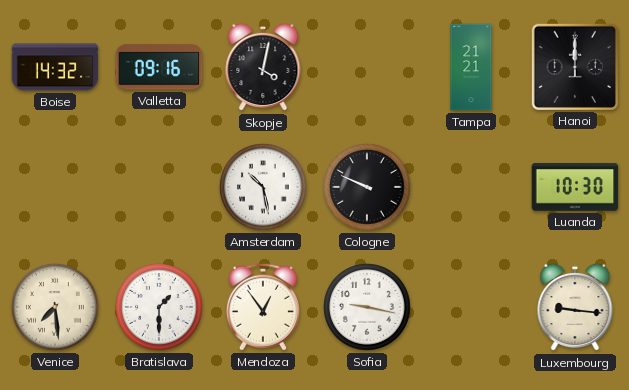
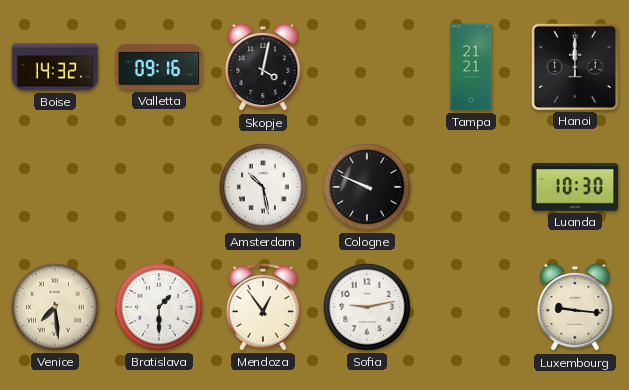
Sofia: 9:17 -> 9:13 (367, 307)
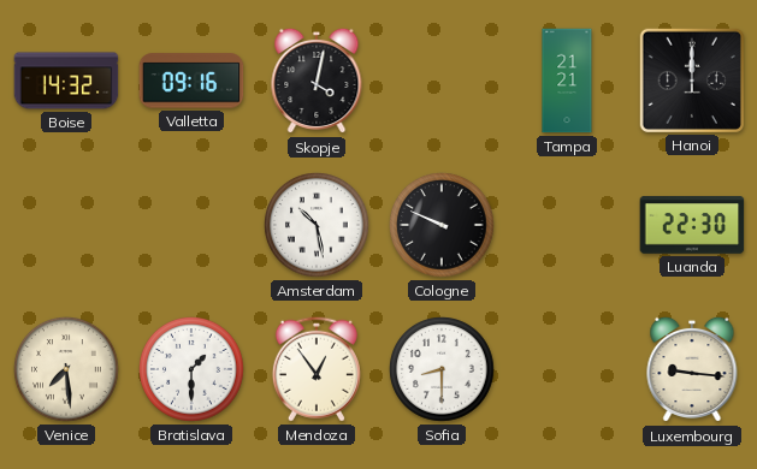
Luanda: 10:30 -> 22:30 (692, 225)
Sofia: 9:13 -> 8:30 (442, 369)
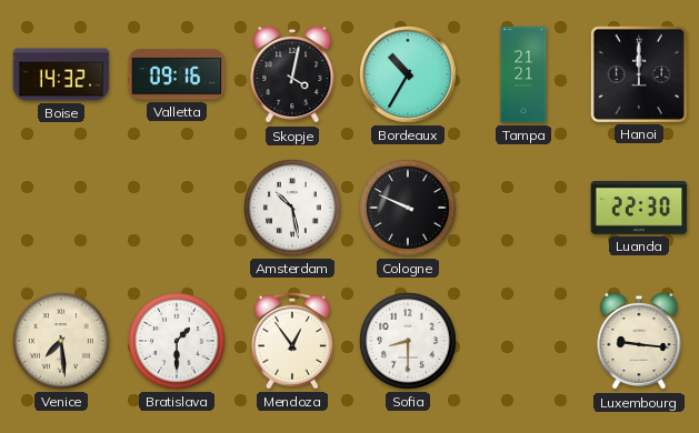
Bordeaux: none -> 10:35 (408, 74)
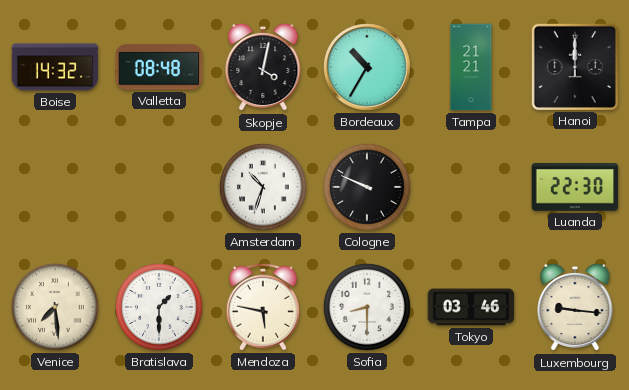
Valletta: 09:16 -> 08:48 (159, 67)
Amsterdam: 10:28 -> 10:33 (263, 187)
Mendoza: 12:54 -> 5:47 (263, 307)
Tokyo: none -> 03:46 (471, 307)
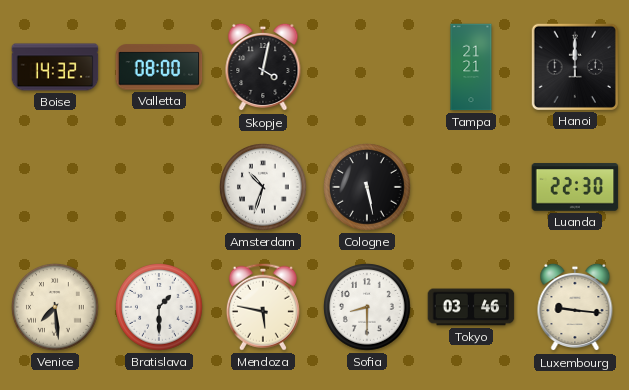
Valletta: 08:48 -> 08:00 (159, 67)
Bordeaux: 10:35 -> none (367, 67)
Cologne: 9:49 -> 5:28 (367, 187)
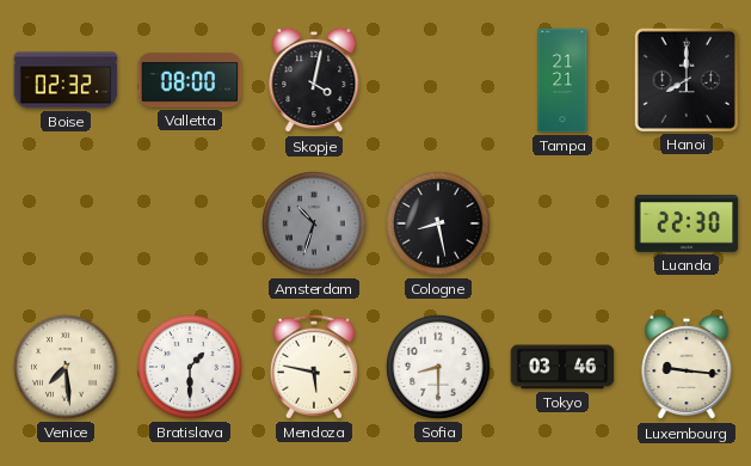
Boise: 14:32 -> 02:32 (66, 80)
Hanoi: 12:00 -> 8:00 (685, 79)
Amsterdam dial: white -> grey (314, 223)
Cologne: 5:28 -> 8:28 (438, 223)
